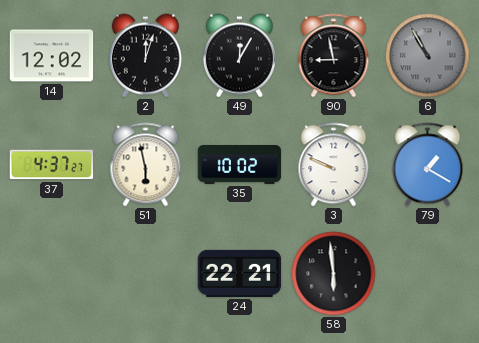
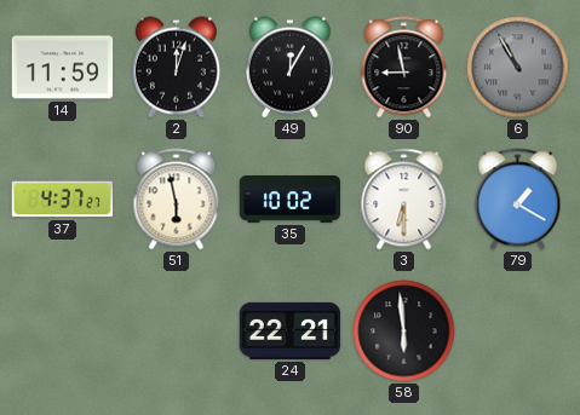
14: 12:02 -> 11:59 (63, 68)
3: 9:49 -> 6:30 (404, 200)
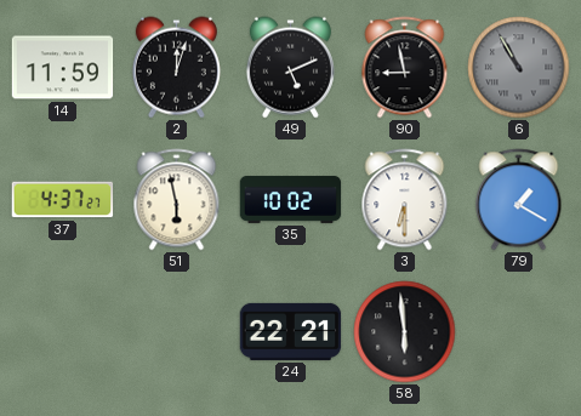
49: 12:05 -> 5:11 (290, 68)
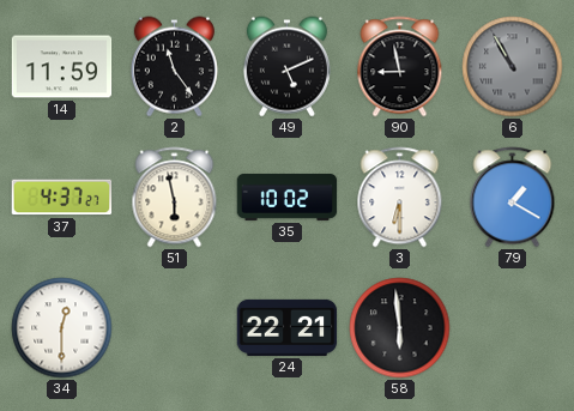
2: 12:03 -> 11:24 (174, 67)
34: none -> 12:30 (62, 328)
